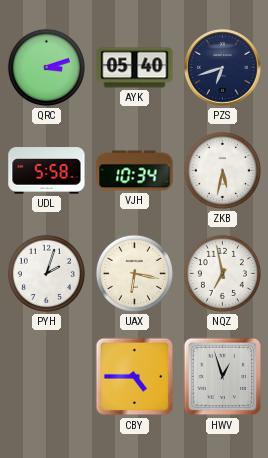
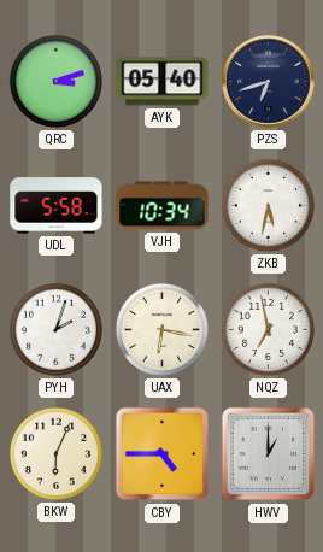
BKW: none -> 6:04 (55, 453)
HWV: 12:57 -> 1:00 (269, 454)
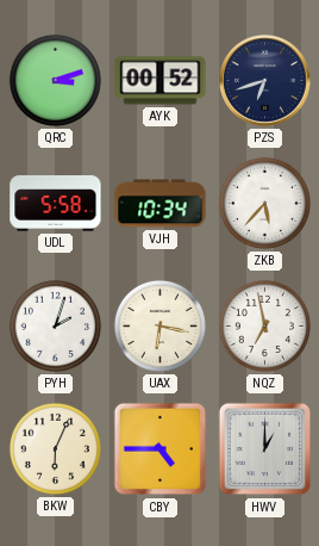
AYK: 05:40 -> 00:52 (161, 81)
ZKB: 5:32 -> 5:37 (264, 203)
